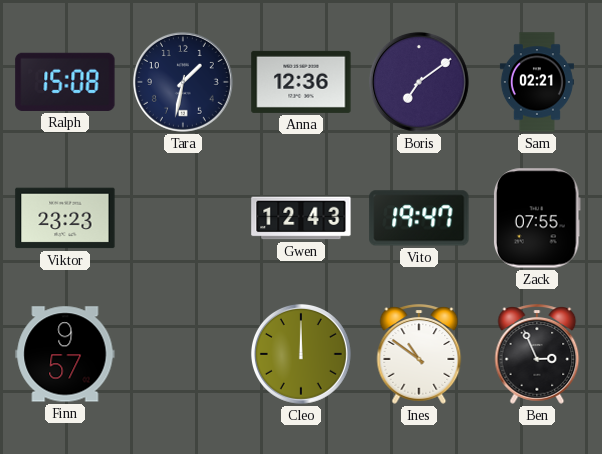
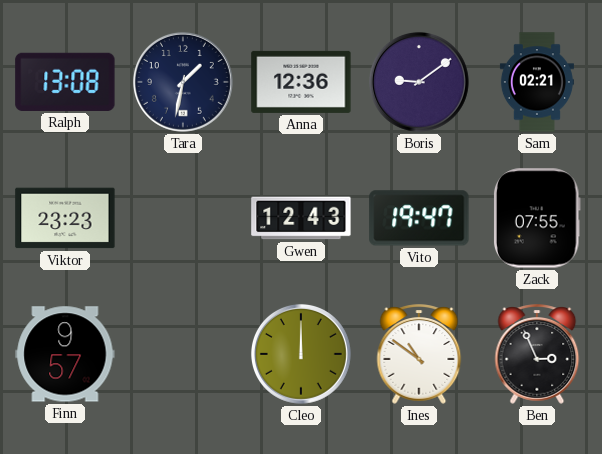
Ralph: 15:08 -> 13:08 (65, 82)
Boris: 7:09 -> 9:09 (419, 82)
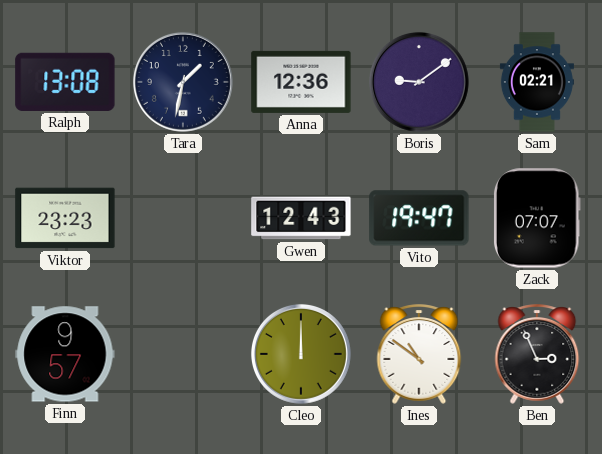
Zack: 07:55 -> 07:07 (537, 218)
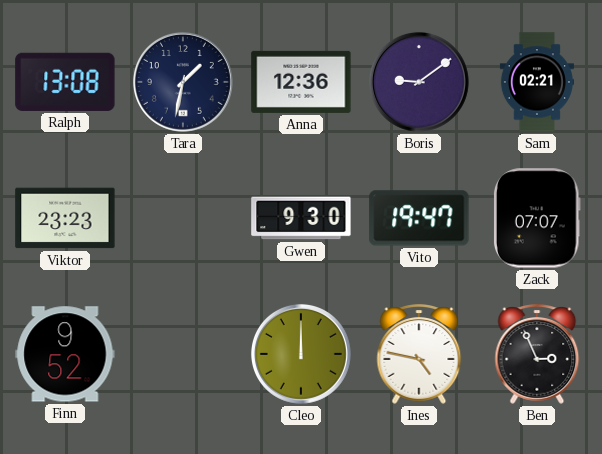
Gwen: 12:43 -> 9:30 (301, 218)
Finn: 9:57 -> 9:52 (65, 354)
Ines: 10:51 -> 4:47 (419, 354)
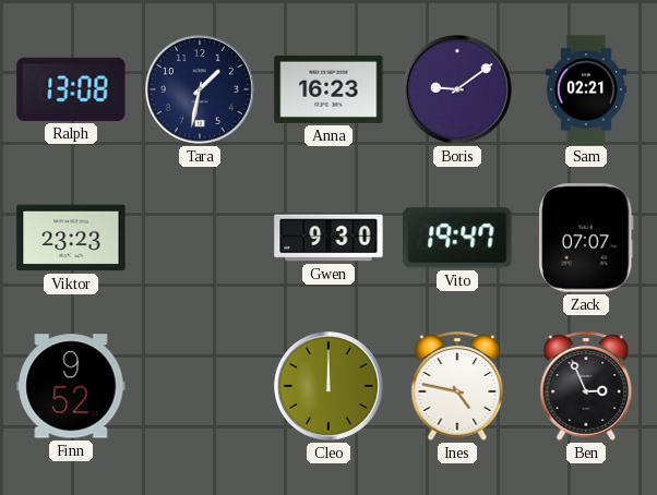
Anna: 12:36 -> 16:23 (329, 89)
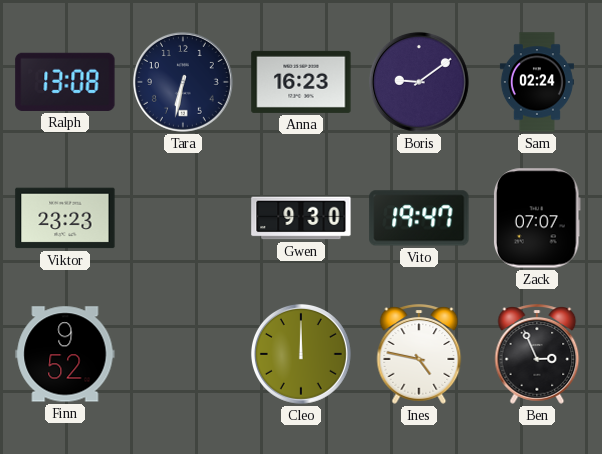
Tara: 1:32 -> 6:32 (183, 82)
Sam: 02:21 -> 02:24 (537, 82)
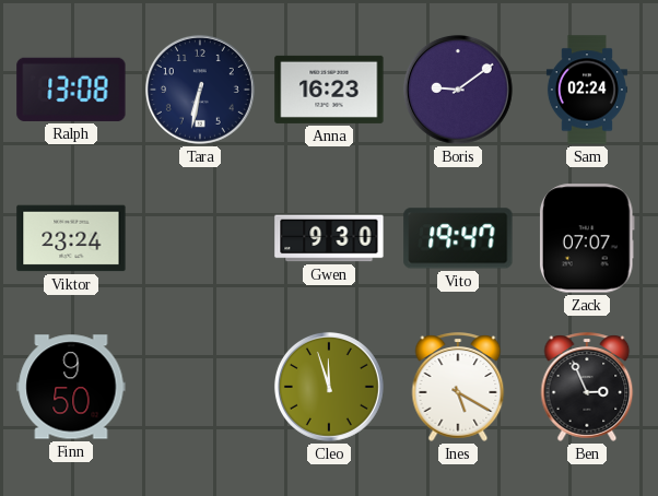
Viktor: 23:23 -> 23:24 (71, 238)
Finn: 9:52 -> 9:50 (71, 387)
Cleo: 12:00 -> 11:57 (329, 387)
Ines: 4:47 -> 5:20 (458, 387)
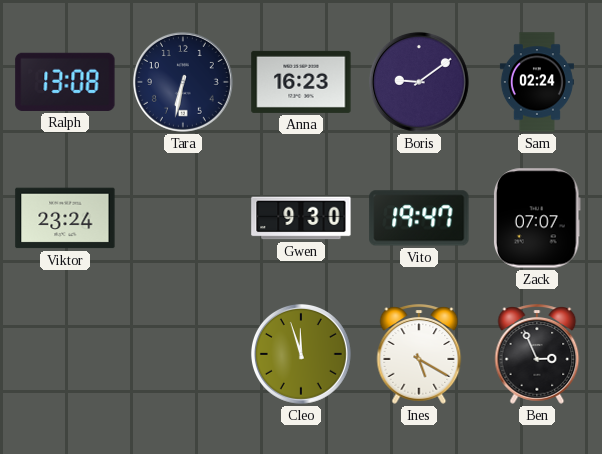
Finn: 9:50 -> none (71, 387)
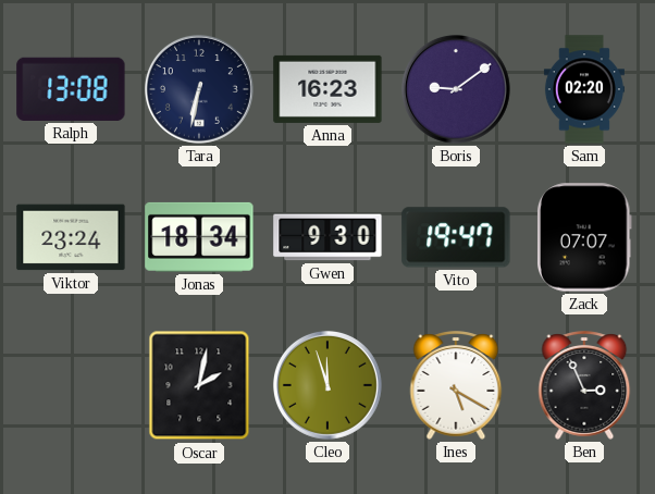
Sam: 02:24 -> 02:20 (584, 89)
Jonas: none -> 18:34 (199, 237)
Oscar: none -> 2:02 (199, 385)
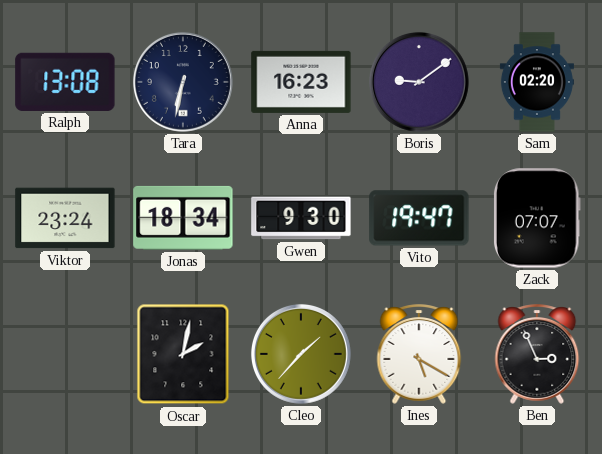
Cleo: 11:57 -> 1:37 (301, 354)
